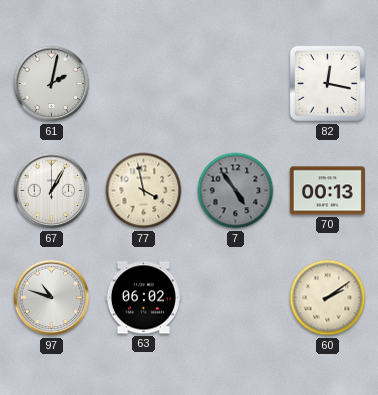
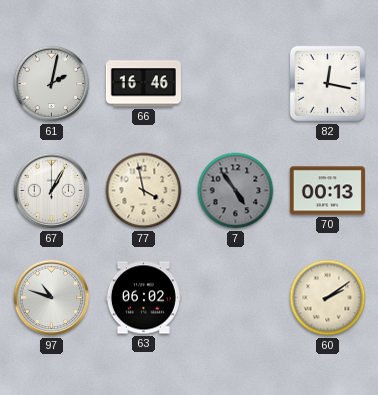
66: none -> 16:46 (143, 84)
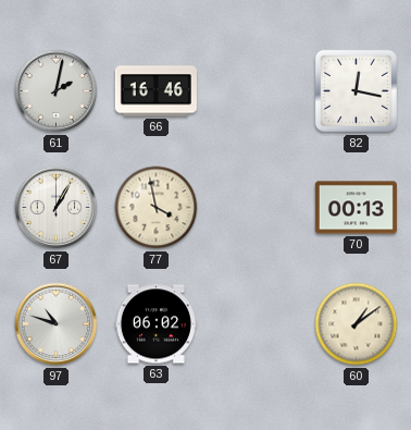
7: 4:54 -> none (236, 191)
60: 2:09 -> 1:09 (357, 324)
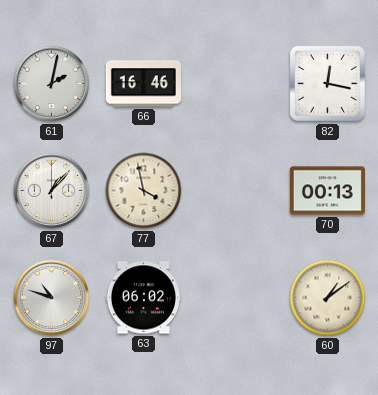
67: 1:05 -> 1:07 (52, 191)
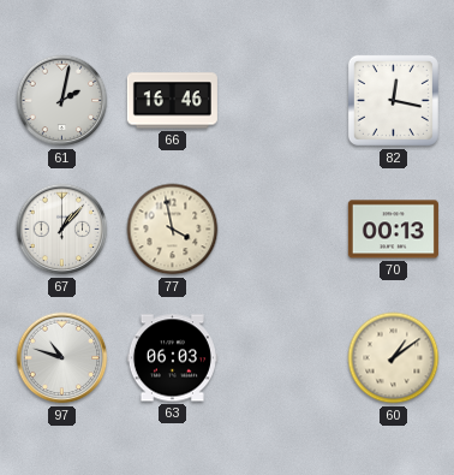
63: 06:02 -> 06:03 (172, 358)
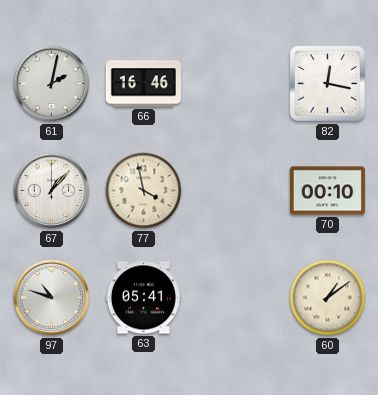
70: 00:13 -> 00:10 (327, 191)
63: 06:03 -> 05:41 (143, 298)
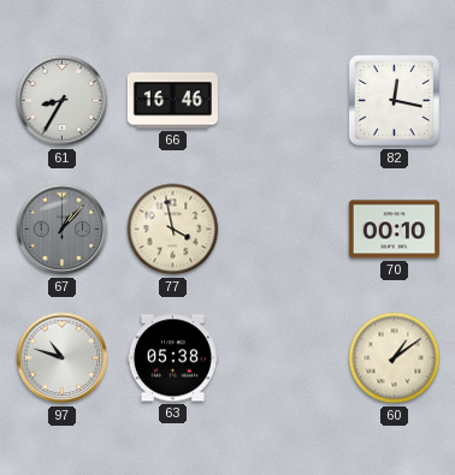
61: 2:02 -> 8:35 (63, 101)
67 dial: white -> grey (63, 230)
63: 05:41 -> 05:38 (172, 358)
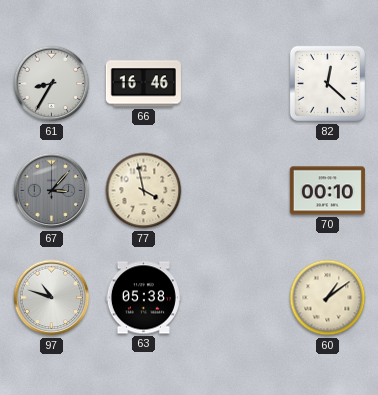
82: 12:17 -> 12:22 (327, 83)
67: 1:07 -> 3:07 (52, 191)
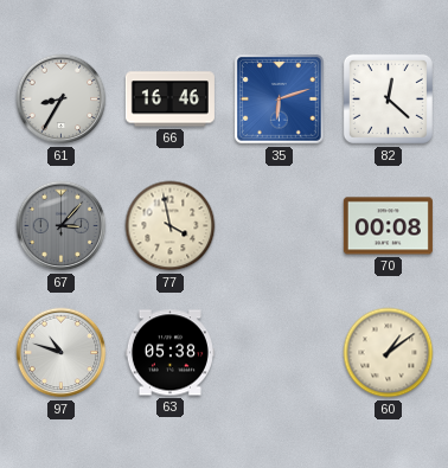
35: none -> 6:12 (280, 100)
70: 00:10 -> 00:08 (388, 226)
